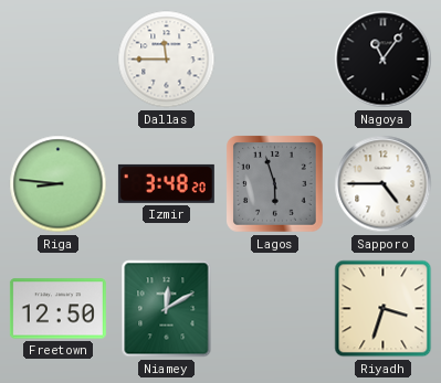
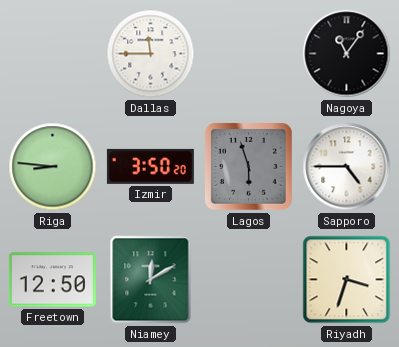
Izmir: 3:48 -> 3:50 (150, 166)
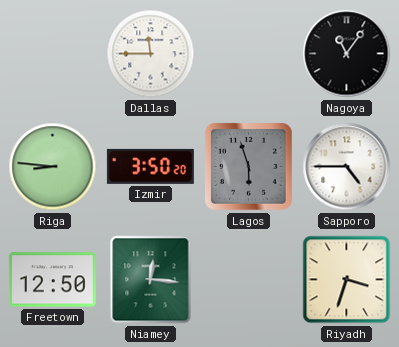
Niamey: 12:10 -> 12:16 (151, 280)
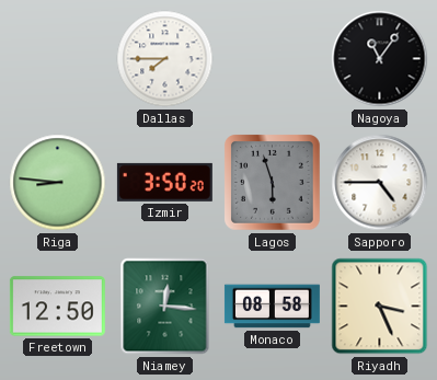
Dallas: 11:45 -> 7:45 (165, 59)
Monaco: none -> 08:58 (272, 307)
Riyadh: 3:33 -> 3:26 (380, 307)
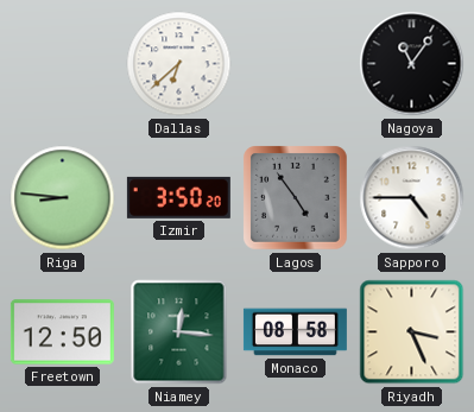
Dallas: 7:45 -> 6:38 (179, 64)
Lagos: 5:57 -> 4:54 (296, 198)
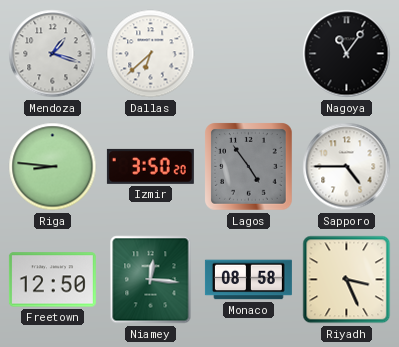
Mendoza: none -> 1:18 (53, 54)
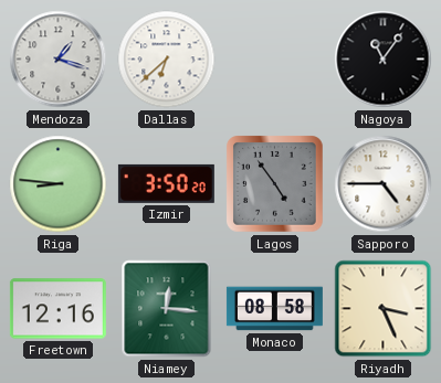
Freetown: 12:50 -> 12:16 (57, 309)
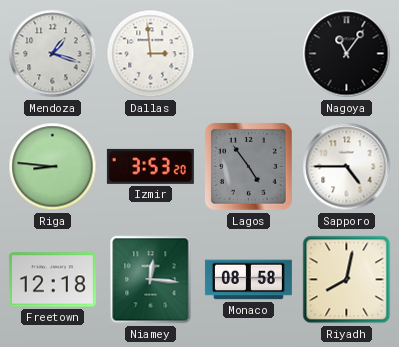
Dallas: 6:38 -> 2:59 (151, 54)
Izmir: 3:50 -> 3:53 (150, 166)
Freetown: 12:16 -> 12:18 (52, 280)
Riyadh: 3:26 -> 8:02 (347, 280)
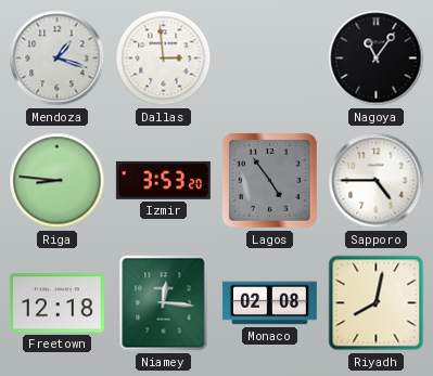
Monaco: 08:58 -> 02:08 (269, 303)
